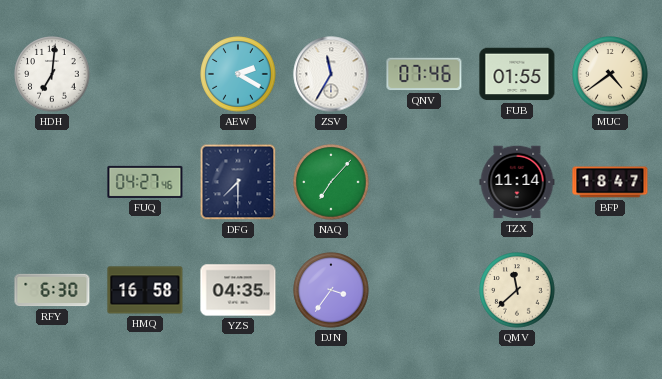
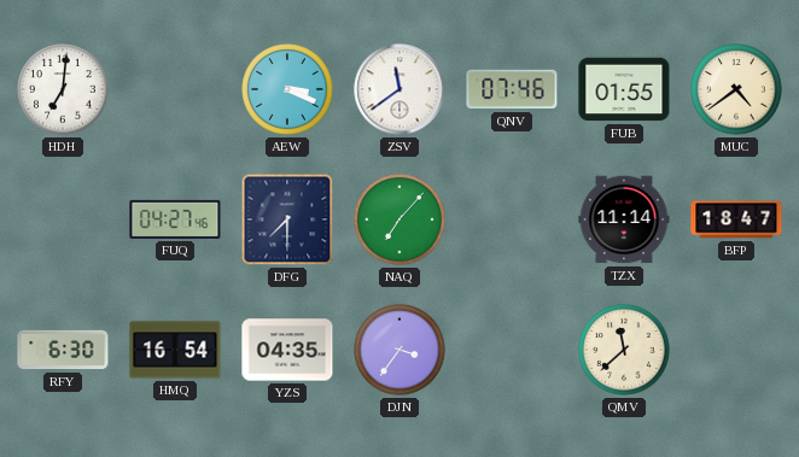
AEW: 2:20 -> 3:19 (287, 89)
ZSV: 11:35 -> 11:39 (400, 89)
HMQ: 16:58 -> 16:54 (175, 350)
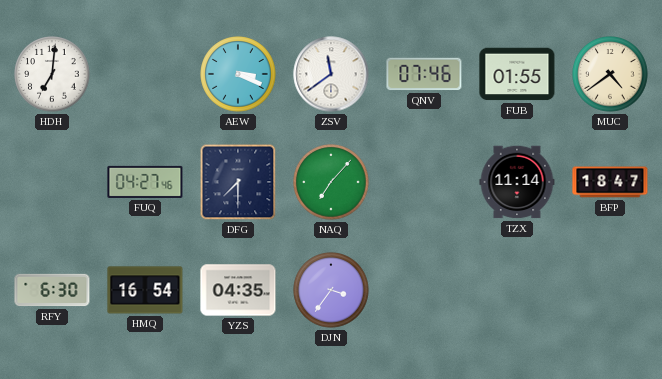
QMV: 11:38 -> none (624, 350)
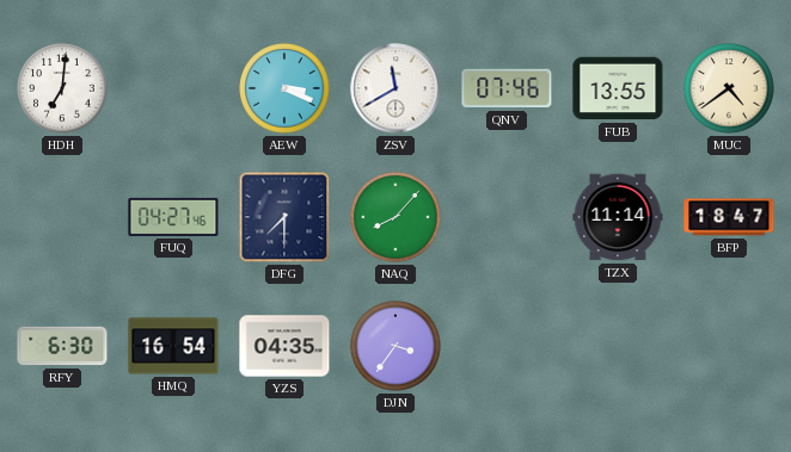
ZSV: 11:39 -> 11:40 (395, 88)
FUB: 01:55 -> 13:55 (618, 88)
NAQ: 7:07 -> 8:07 (395, 217)
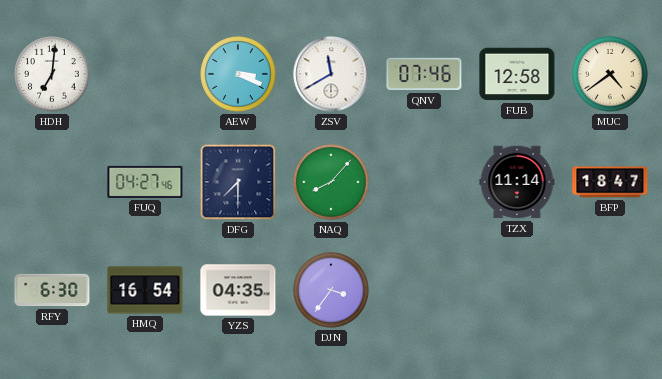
FUB: 13:55 -> 12:58 (517, 74)
